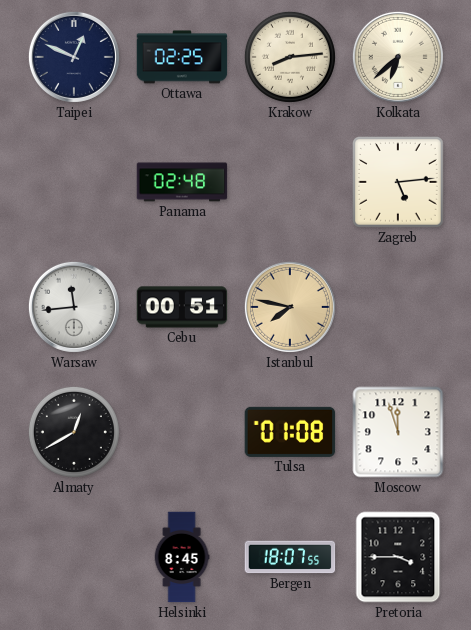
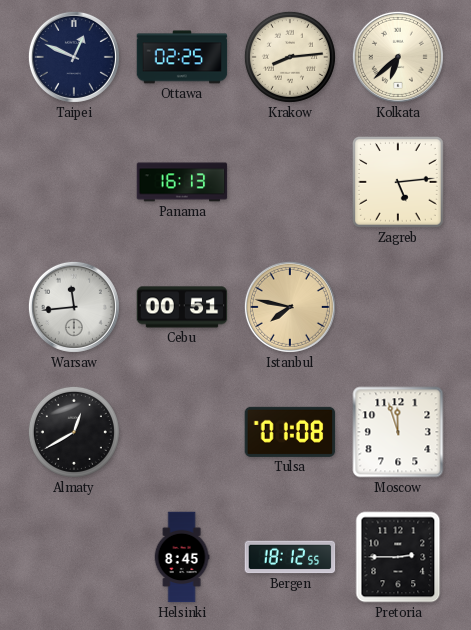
Panama: 02:48 -> 16:13 (182, 182)
Bergen: 18:07 -> 18:12 (290, 557)
Pretoria: 3:45 -> 2:45 (398, 557)
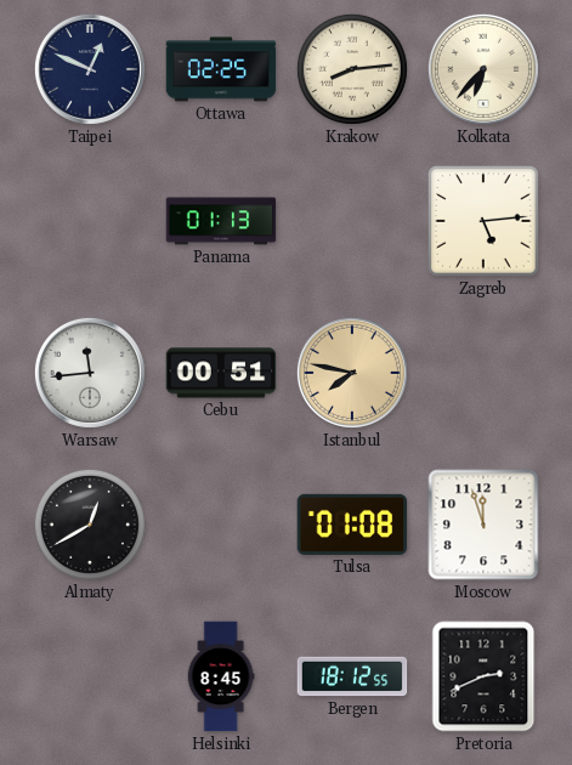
Kolkata: 6:38 -> 6:37 (483, 69)
Panama: 16:13 -> 01:13 (221, 221)
Pretoria: 2:45 -> 2:41 (483, 676)
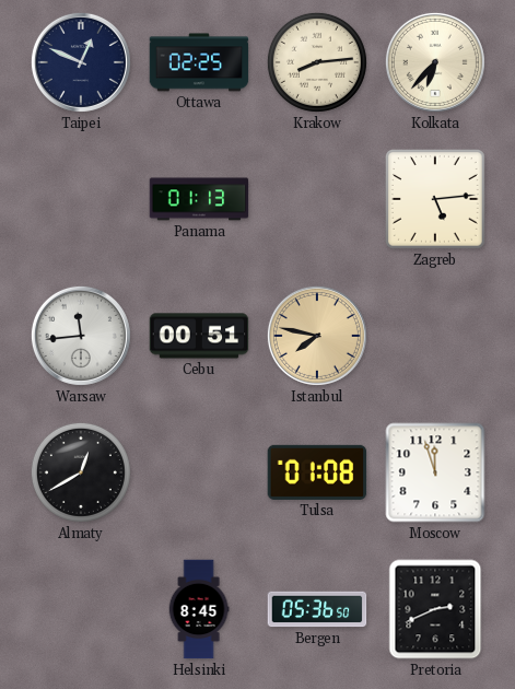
Bergen: 18:12 -> 05:36 (317, 609)
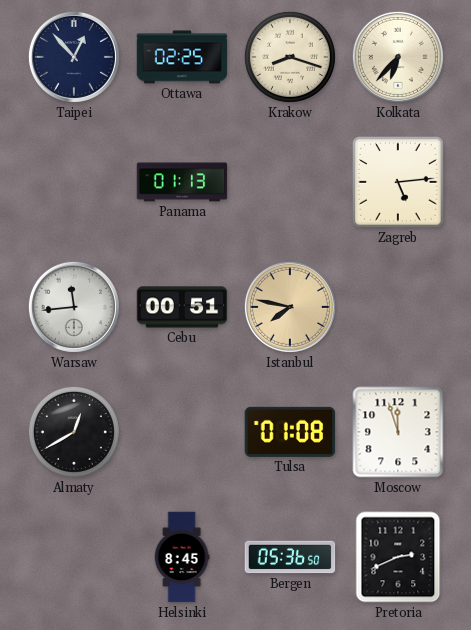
Taipei: 12:49 -> 12:53 (74, 57)
Krakow: 8:14 -> 8:18 (290, 57)
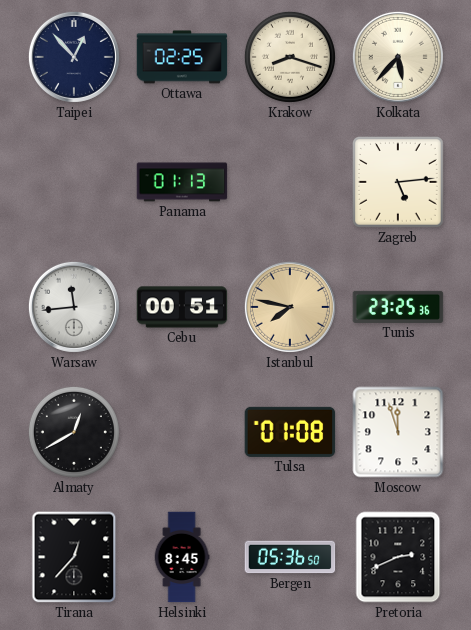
Kolkata: 6:37 -> 5:37 (398, 57)
Tunis: none -> 23:25 (398, 307)
Tirana: none -> 12:37 (74, 557)
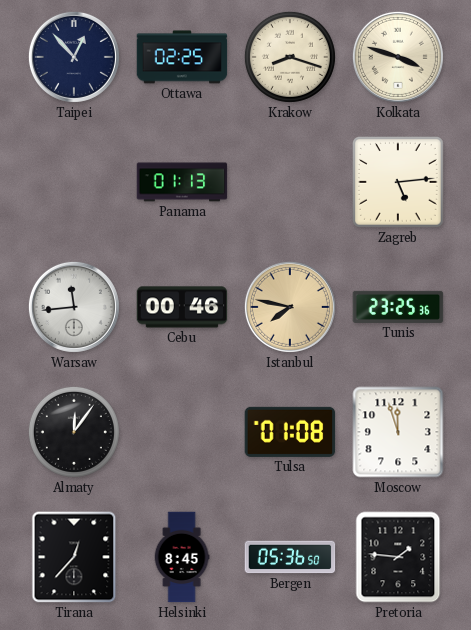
Kolkata: 5:37 -> 3:48 (398, 57)
Cebu: 00:51 -> 00:46 (182, 307)
Almaty: 12:40 -> 12:06 (74, 432)
Pretoria: 2:41 -> 1:46 (398, 557)
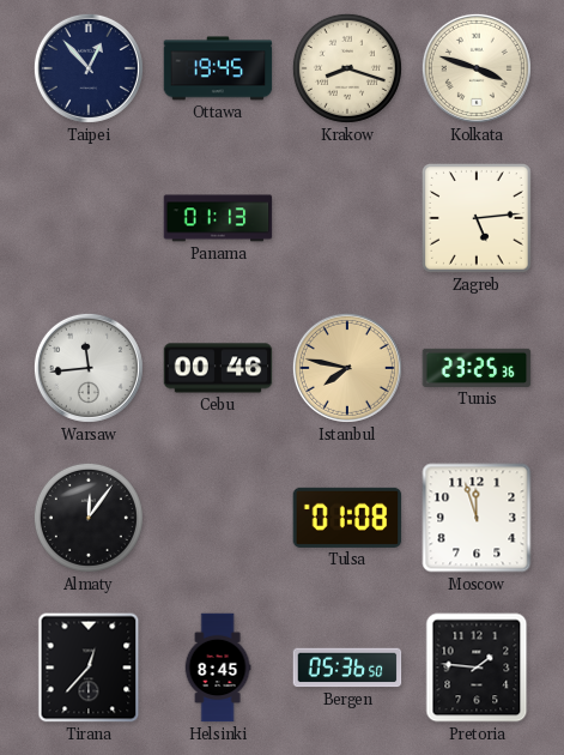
Ottawa: 02:25 -> 19:45 (218, 68)
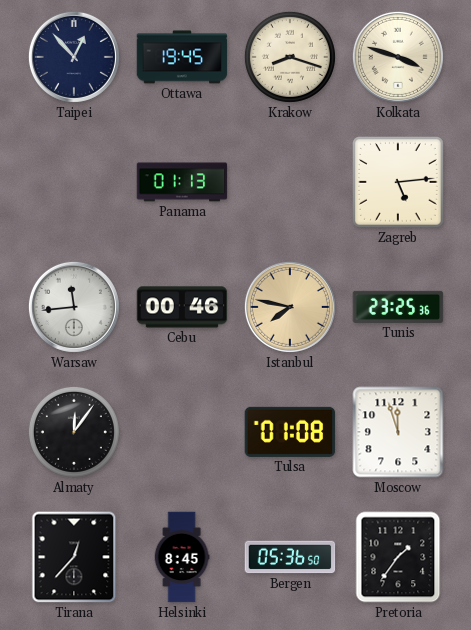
Pretoria: 1:46 -> 1:36 (398, 557)
